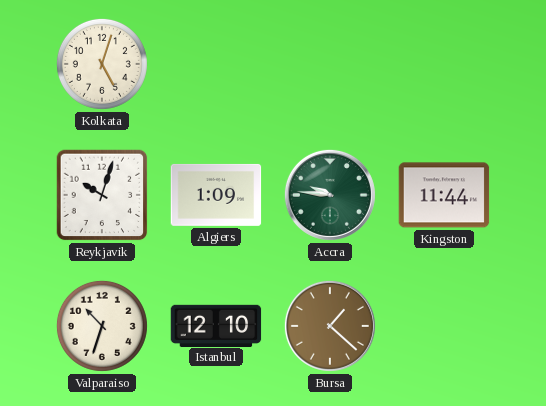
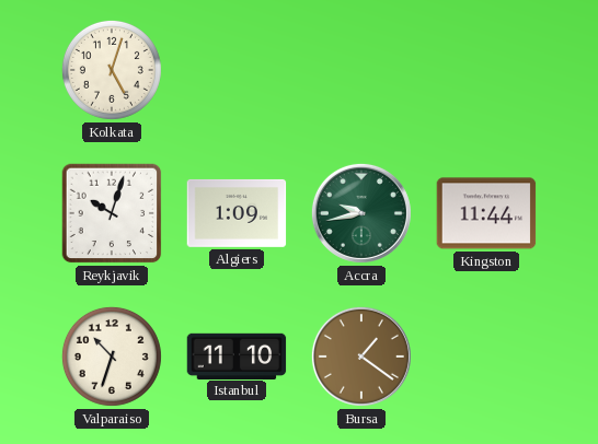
Accra: 9:46 -> 9:43 (361, 213)
Istanbul: 12:10 -> 11:10 (237, 355)
Bursa: 1:22 -> 1:21 (361, 357)
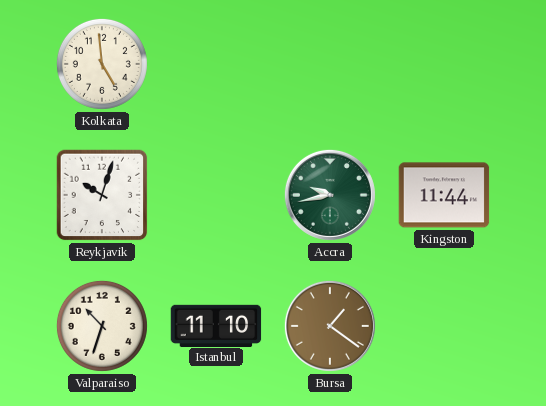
Kolkata: 5:03 -> 4:59 (102, 64)
Algiers: 1:09 -> none (237, 213)
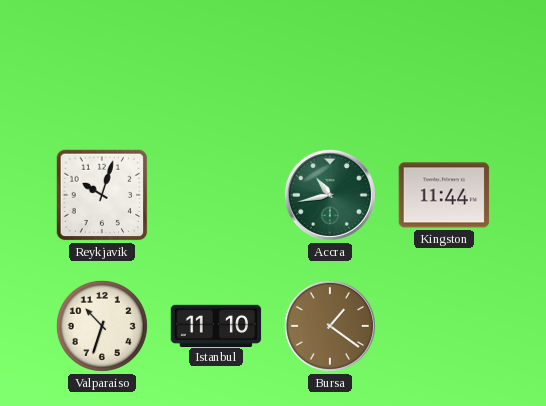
Kolkata: 4:59 -> none (102, 64)
Accra: 9:43 -> 10:43 (330, 195)
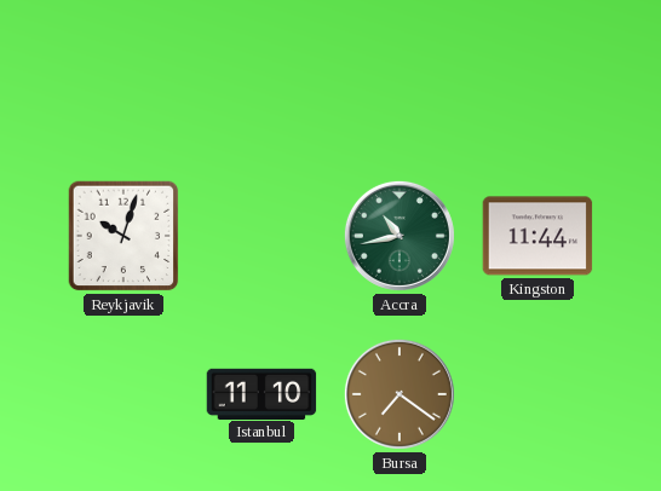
Valparaiso: 10:33 -> none (102, 326)
Bursa: 1:21 -> 7:21 (400, 394)
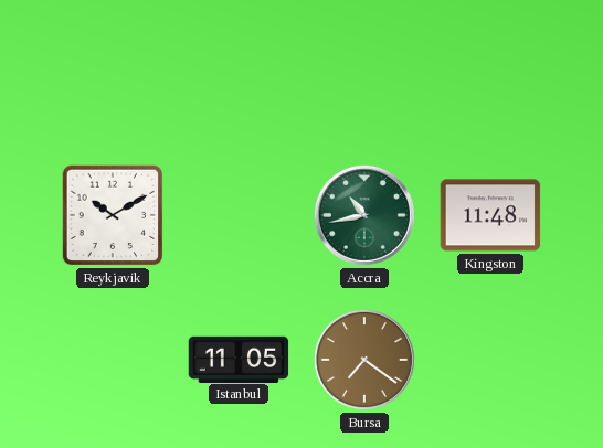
Reykjavik: 10:03 -> 10:10 (113, 215)
Kingston: 11:44 -> 11:48 (490, 215)
Istanbul: 11:10 -> 11:05 (239, 359)
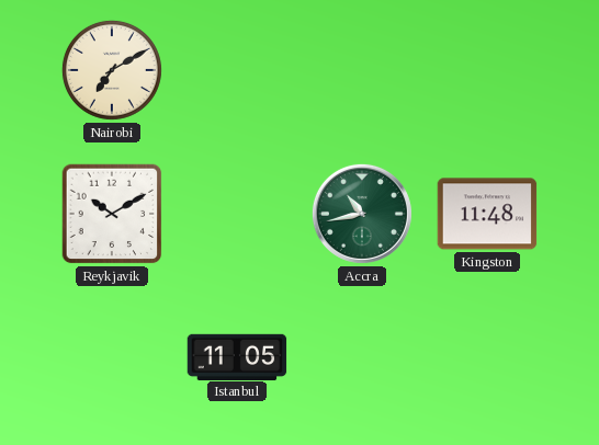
Nairobi: none -> 7:10 (112, 70)
Bursa: 7:21 -> none (364, 360)
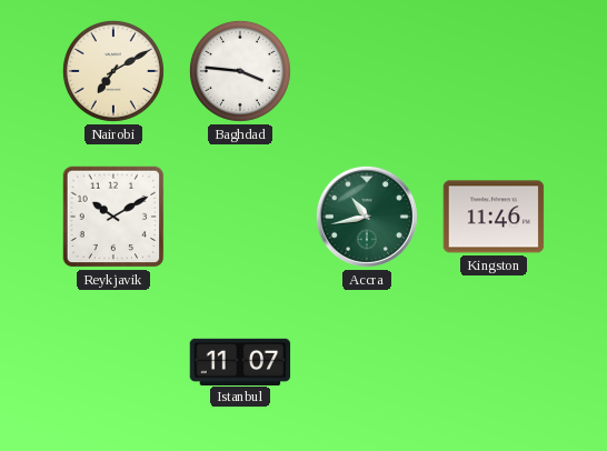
Baghdad: none -> 3:46 (240, 71)
Kingston: 11:48 -> 11:46 (494, 217)
Istanbul: 11:05 -> 11:07 (240, 361)
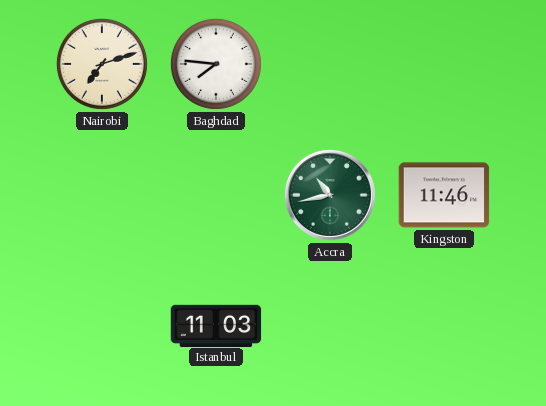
Nairobi: 7:10 -> 7:12 (102, 64)
Baghdad: 3:46 -> 7:46 (216, 64)
Reykjavik: 10:10 -> none (113, 217)
Istanbul: 11:07 -> 11:03 (216, 325)
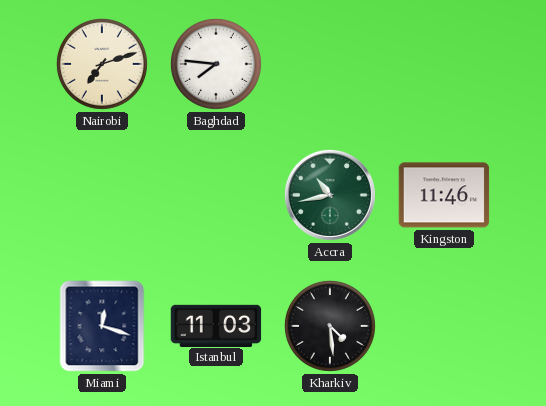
Miami: none -> 12:18 (102, 326)
Kharkiv: none -> 4:29 (330, 326)
